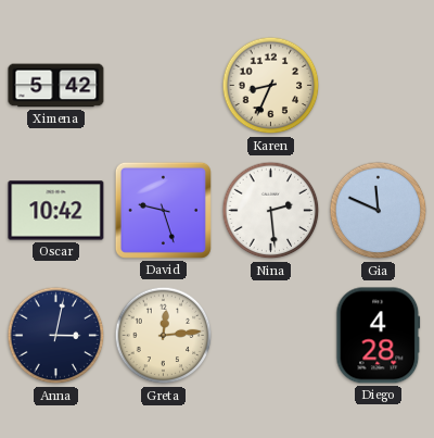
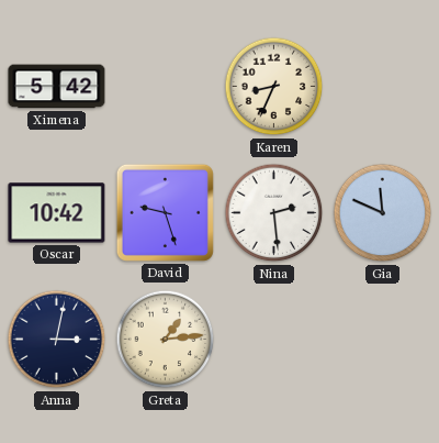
Greta: 12:14 -> 1:14 (166, 340)
Diego: 4:28 -> none (379, 336)
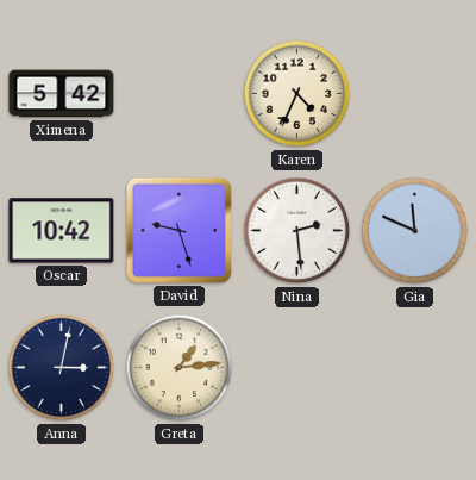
Karen: 8:34 -> 4:34 (297, 94)
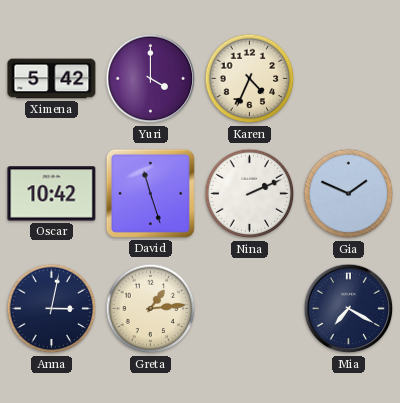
Yuri: none -> 4:00 (151, 79)
David: 9:27 -> 11:27 (150, 193)
Nina: 2:29 -> 2:11 (250, 194)
Gia: 11:49 -> 1:49 (349, 194)
Mia: none -> 7:20 (349, 309)
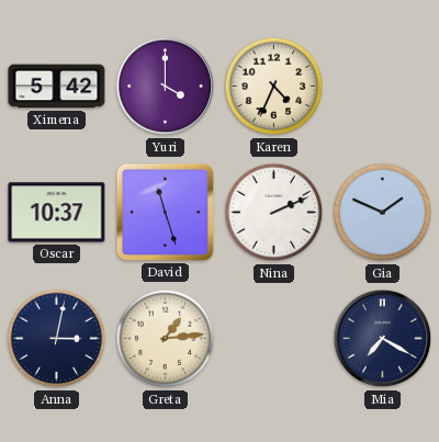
Oscar: 10:42 -> 10:37 (57, 213)
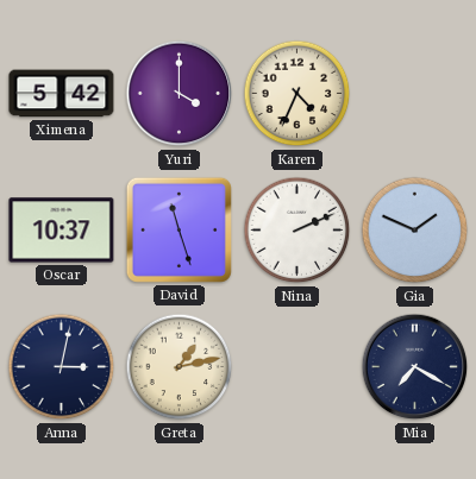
Greta: 1:14 -> 1:13 (180, 367)
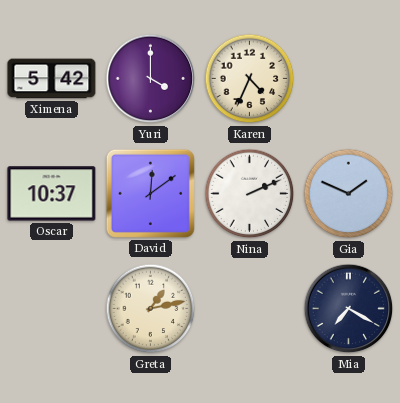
David: 11:27 -> 12:09 (150, 193)
Anna: 3:02 -> none (62, 367)
